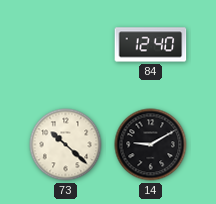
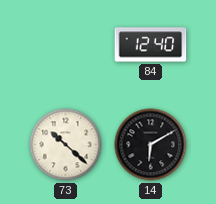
14: 9:10 -> 6:10 (151, 145)
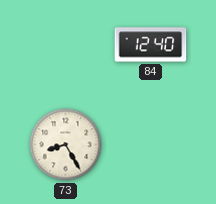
73: 10:22 -> 8:25 (66, 145)
14: 6:10 -> none (151, 145)
